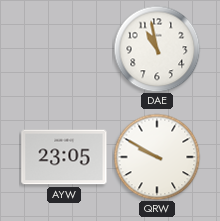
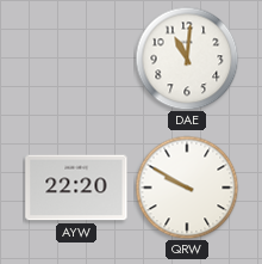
DAE: 10:58 -> 11:01 (187, 59)
AYW: 23:05 -> 22:20 (76, 188)
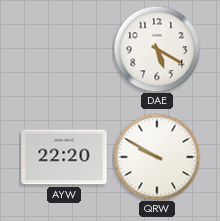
DAE: 11:01 -> 5:20 (157, 49)
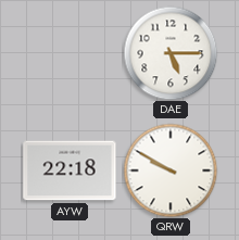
DAE: 5:20 -> 5:15 (171, 53)
AYW: 22:20 -> 22:18 (70, 170)
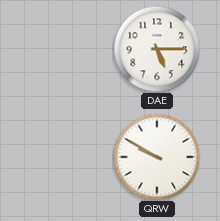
AYW: 22:18 -> none (70, 170)
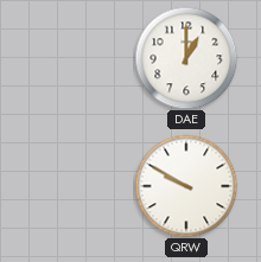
DAE: 5:15 -> 1:00 (186, 58)
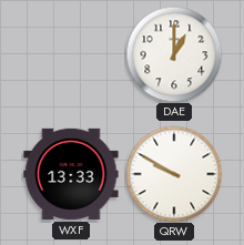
WXF: none -> 13:33 (71, 174)
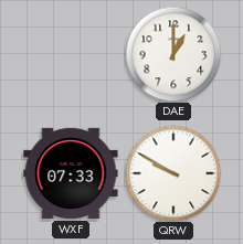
WXF: 13:33 -> 07:33 (71, 173)
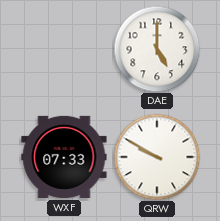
DAE: 1:00 -> 5:00 (157, 49)
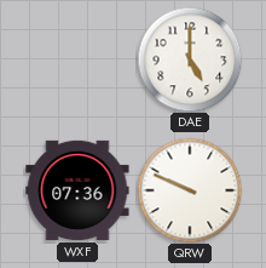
WXF: 07:33 -> 07:36 (77, 190)
QRW: 9:50 -> 9:49 (190, 190)
